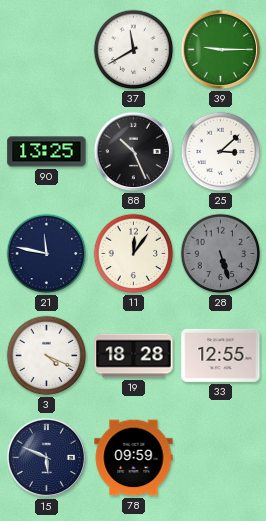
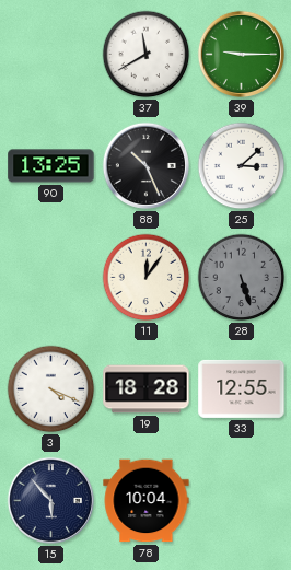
21: 11:47 -> none (47, 254)
15: 5:49 -> 5:53 (50, 500)
78: 09:59 -> 10:04 (147, 501)
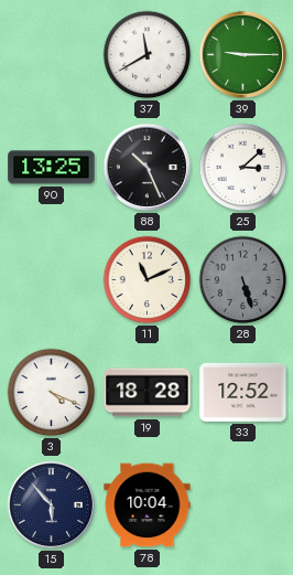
11: 12:06 -> 11:11 (148, 280)
33: 12:55 -> 12:52 (243, 392)
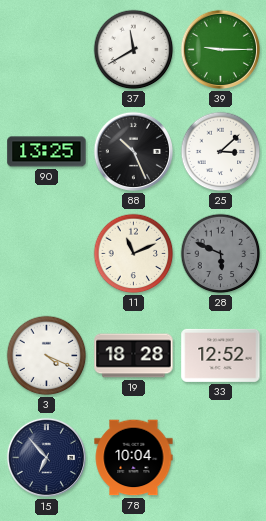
28: 5:27 -> 5:49 (221, 254)
15: 5:53 -> 6:53 (46, 457)
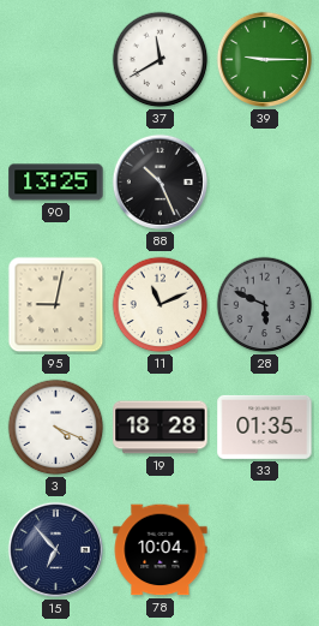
25: 3:08 -> none (221, 152)
95: none -> 9:02 (56, 305)
33: 12:52 -> 01:35 (265, 427)
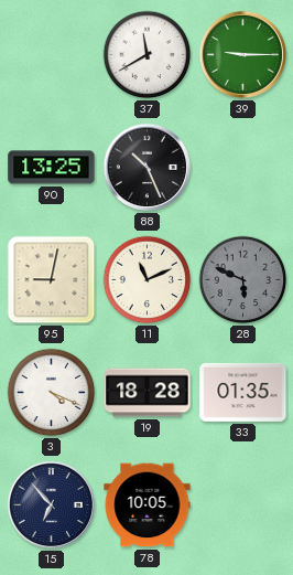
78: 10:04 -> 10:05 (148, 505)
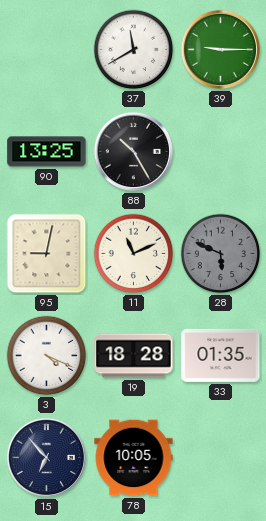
88: 10:26 -> 10:25 (133, 151)
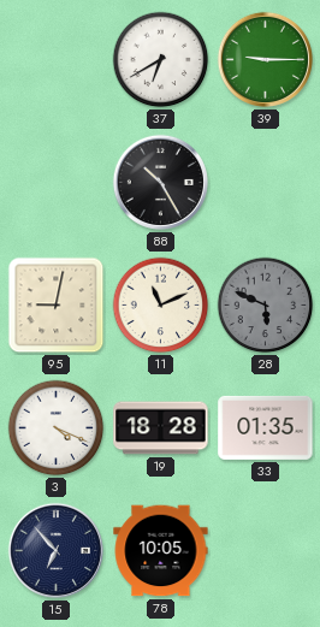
37: 11:40 -> 6:40 (161, 60)
90: 13:25 -> none (47, 152)
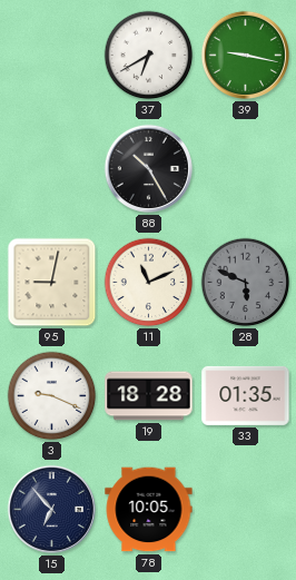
39: 9:15 -> 9:17 (245, 55)
3: 4:19 -> 9:19 (52, 396)
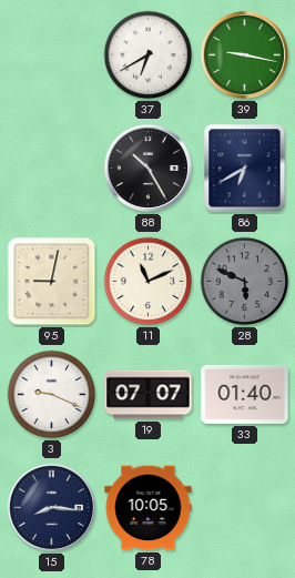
86: none -> 6:40 (245, 169)
19: 18:28 -> 07:07 (149, 395)
33: 01:35 -> 01:40 (245, 394)
15: 6:53 -> 8:16 (51, 507)
